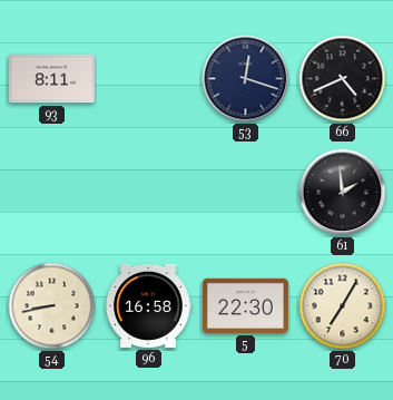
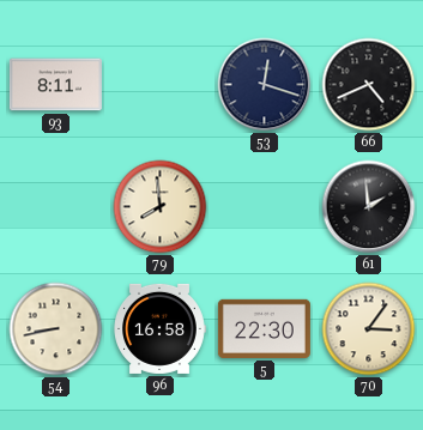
79: none -> 7:59 (161, 207)
70: 7:05 -> 3:06 (369, 329)
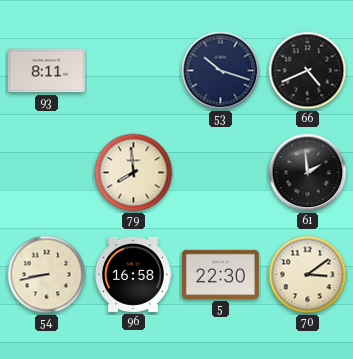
53: 12:18 -> 10:18 (221, 71)
70: 3:06 -> 3:09 (308, 275)
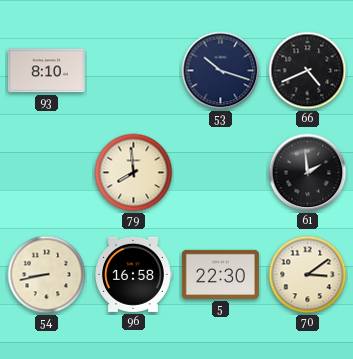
93: 8:11 -> 8:10 (46, 71)
